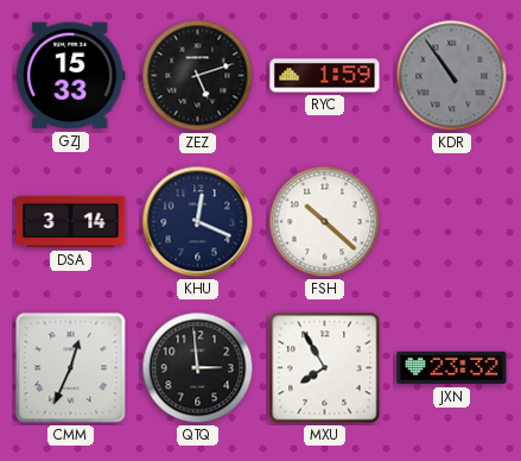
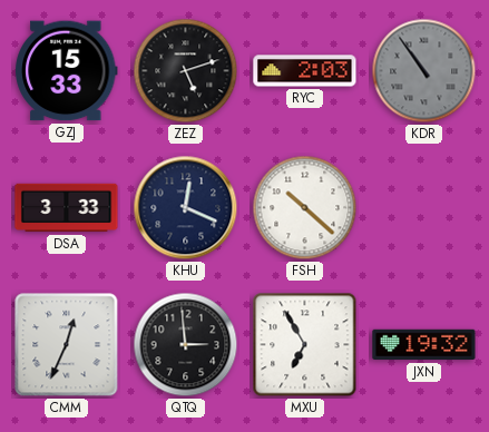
RYC: 1:59 -> 2:03 (305, 71)
DSA: 3:14 -> 3:33 (67, 208)
MXU: 7:55 -> 6:55 (305, 345)
JXN: 23:32 -> 19:32 (424, 345)
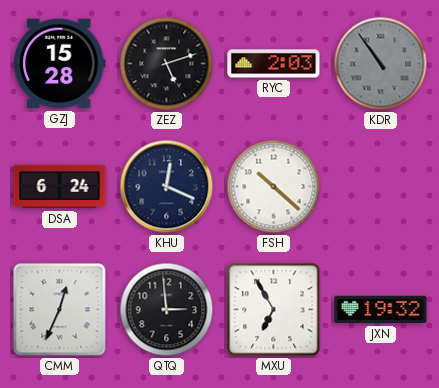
GZJ: 15:33 -> 15:28 (60, 64)
DSA: 3:33 -> 6:24 (60, 187)
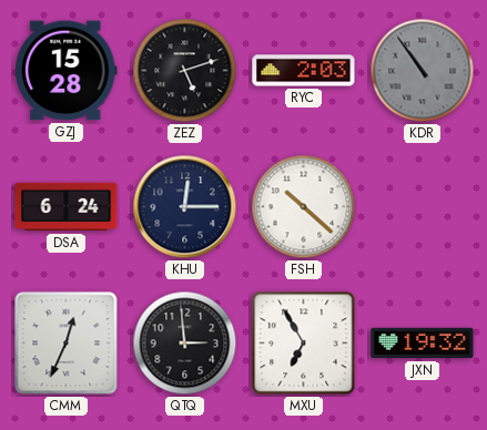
KHU: 12:19 -> 12:15 (185, 207)
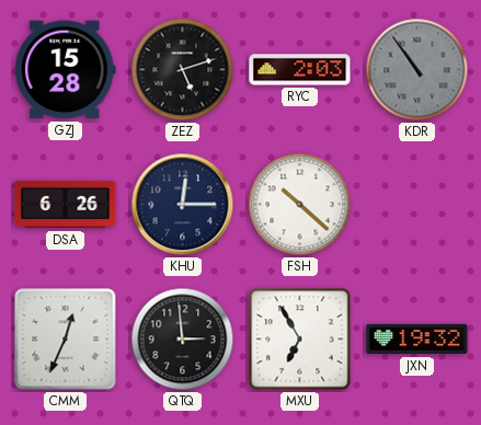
DSA: 6:24 -> 6:26 (66, 205)
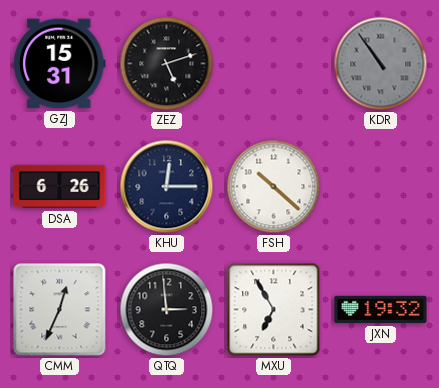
GZJ: 15:28 -> 15:31 (60, 64)
RYC: 2:03 -> none (300, 70)
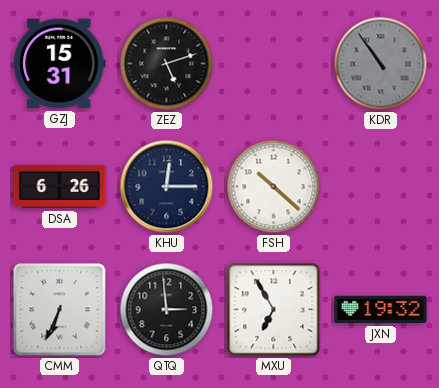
CMM: 12:34 -> 6:34 (60, 310)
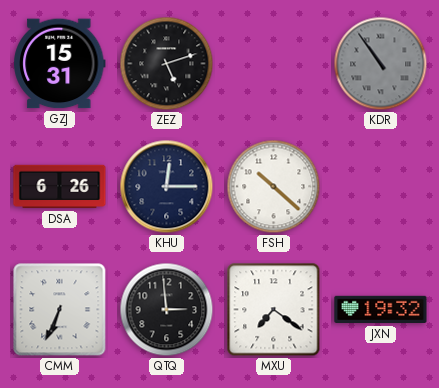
MXU: 6:55 -> 7:21 (274, 310)
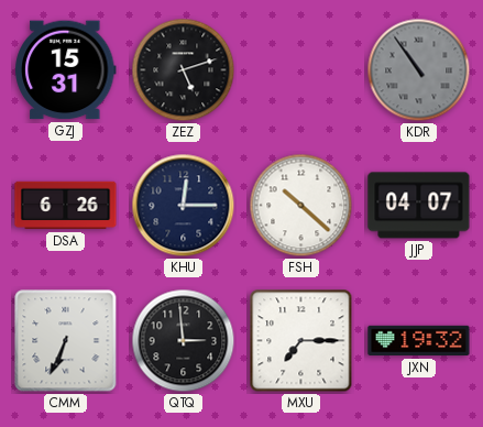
JJP: none -> 04:07 (419, 206)
MXU: 7:21 -> 7:15 (301, 341)
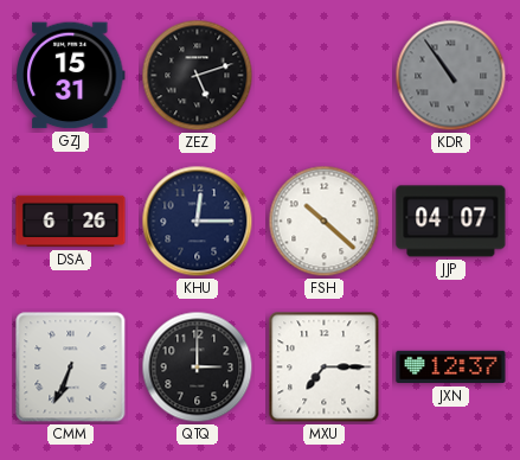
QTQ: 2:59 -> 3:00 (198, 368)
JXN: 19:32 -> 12:37 (451, 368)
